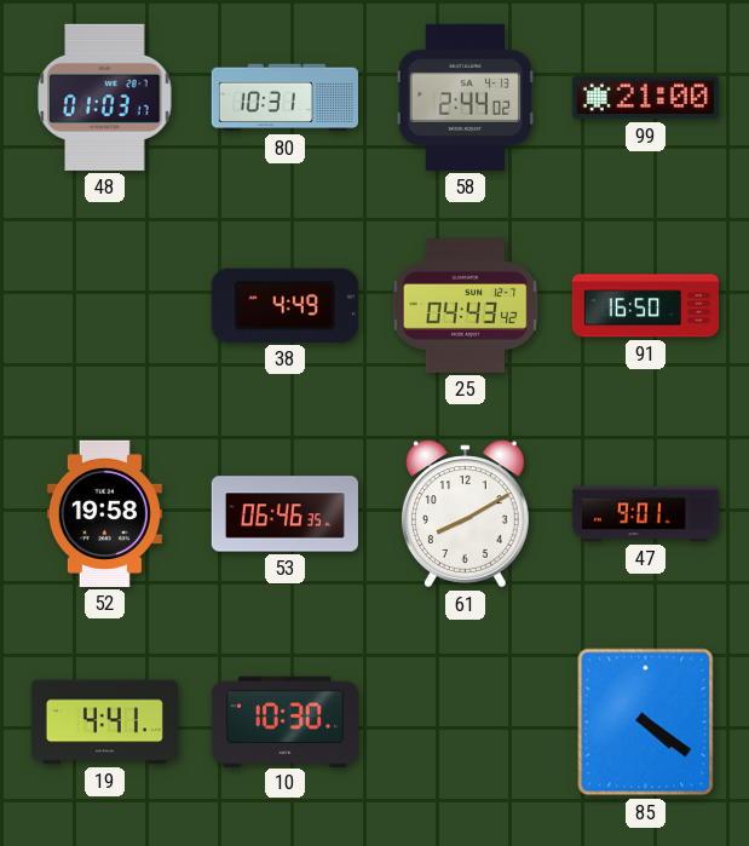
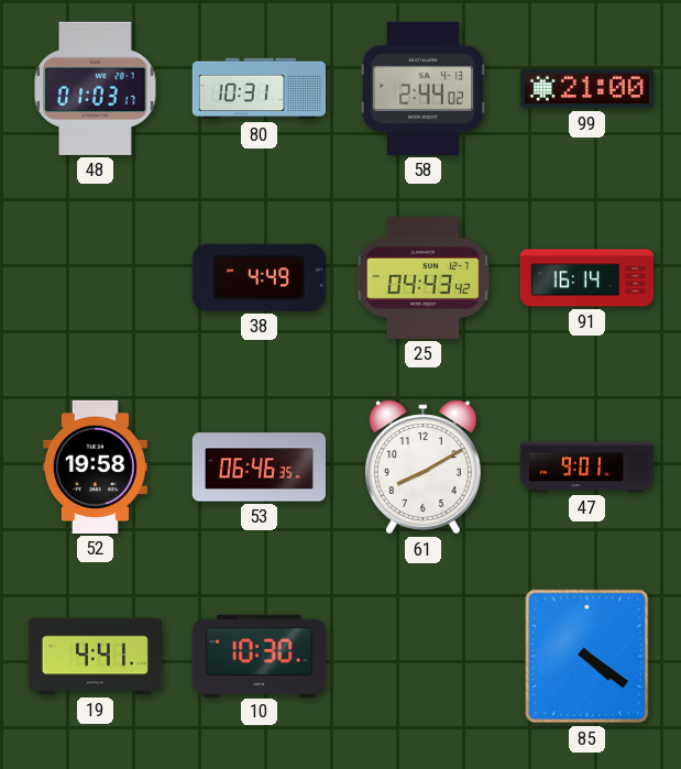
91: 16:50 -> 16:14 (586, 278)
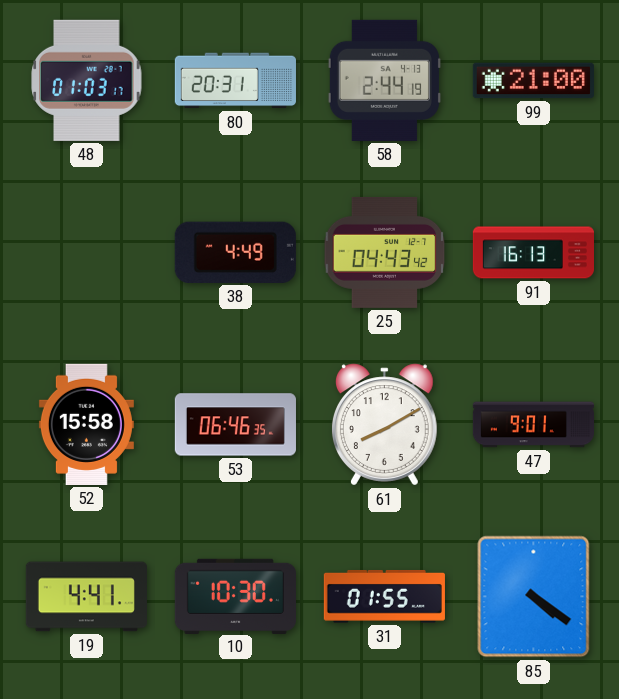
80: 10:31 -> 20:31 (235, 81)
58: 2:44:02 -> 2:44:19 (384, 80)
91: 16:14 -> 16:13 (533, 253)
52: 19:58 -> 15:58 (86, 424)
31: none -> 01:55 (384, 596)
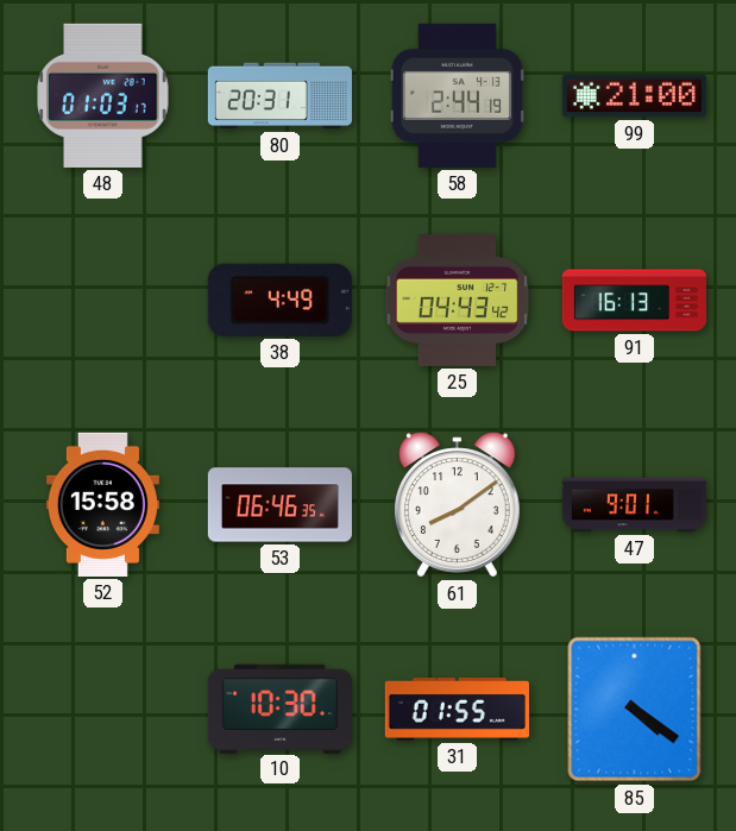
61: 8:10 -> 8:09 (457, 505)
19: 4:41 -> none (86, 597)
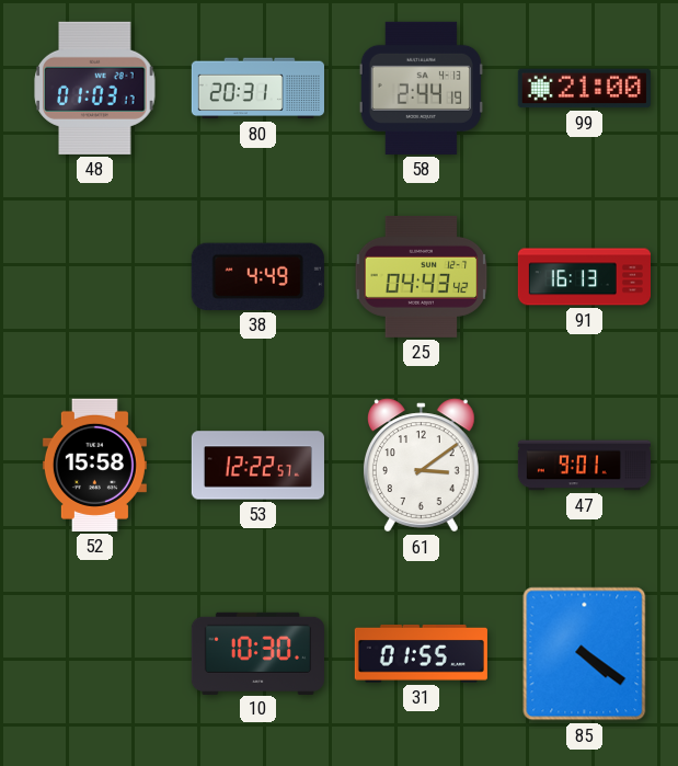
53: 06:46 -> 12:22 (257, 466)
61: 8:09 -> 3:09 (421, 466)
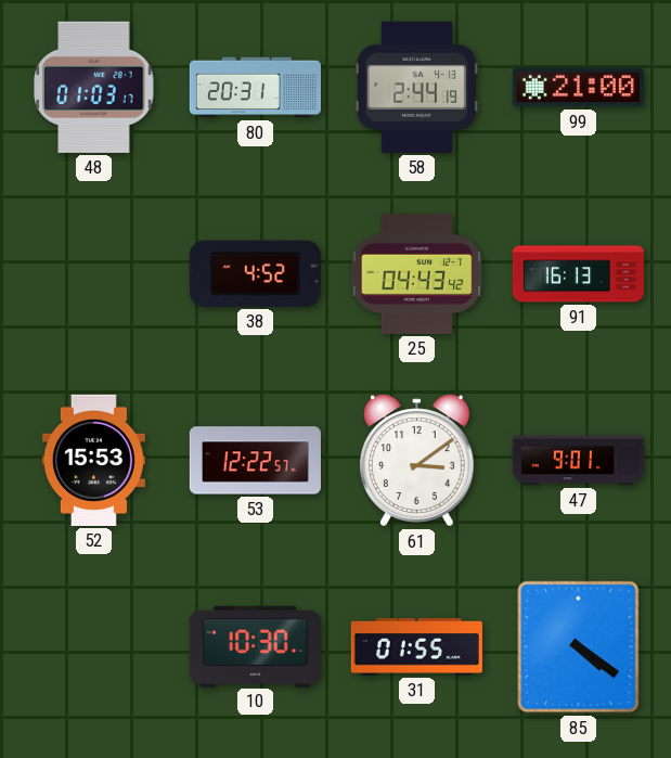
38: 4:49 -> 4:52 (255, 273)
52: 15:58 -> 15:53 (93, 460)
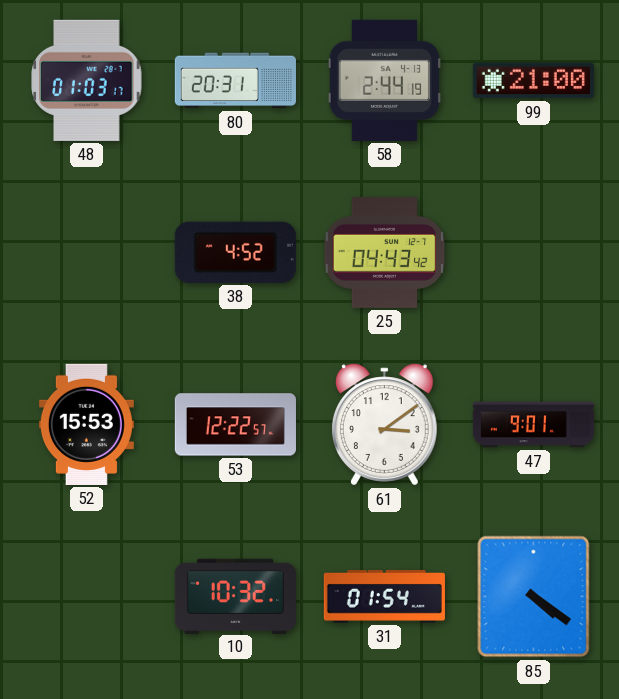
91: 16:13 -> none (578, 274)
10: 10:30 -> 10:32 (235, 596)
31: 01:55 -> 01:54 (384, 596)
